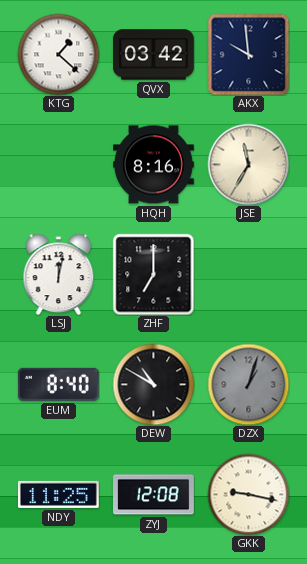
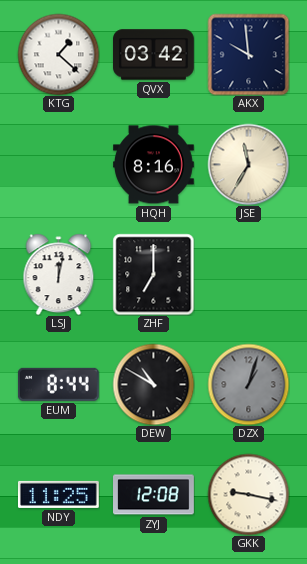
EUM: 8:40 -> 8:44 (58, 384)
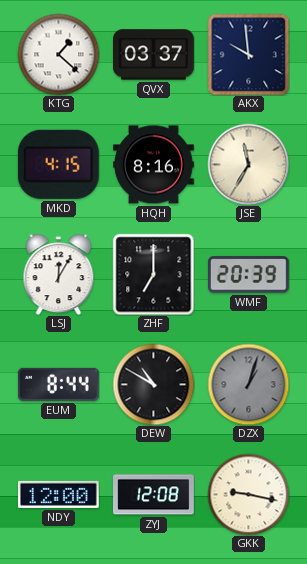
QVX: 03:42 -> 03:37 (154, 55)
MKD: none -> 4:15 (58, 164)
LSJ: 12:02 -> 12:05 (59, 274)
WMF: none -> 20:39 (248, 275)
NDY: 11:25 -> 12:00 (59, 494)
